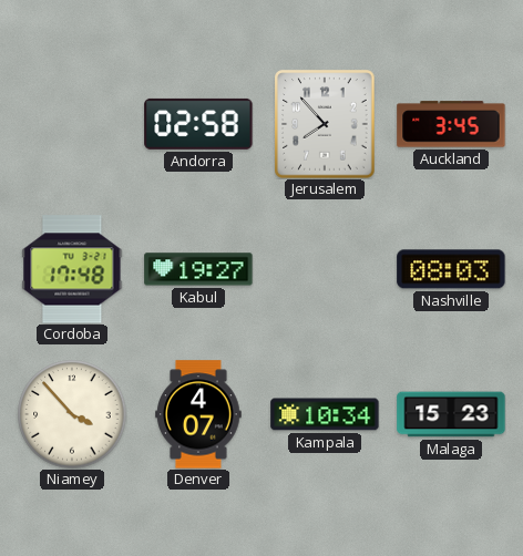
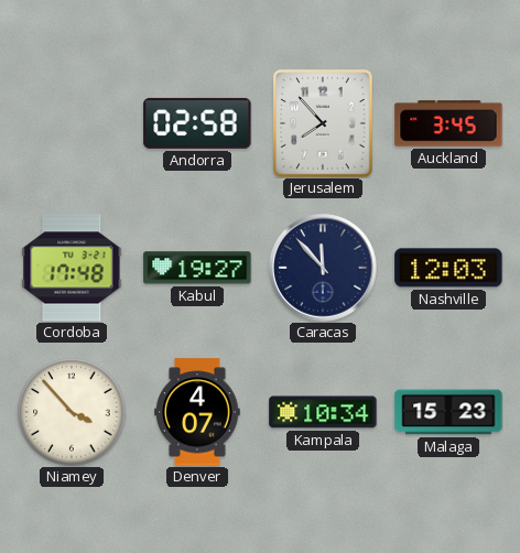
Caracas: none -> 11:53 (323, 268)
Nashville: 08:03 -> 12:03 (448, 268)
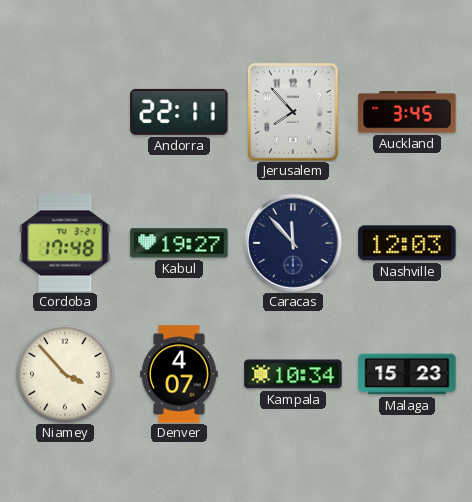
Andorra: 02:58 -> 22:11 (179, 112)
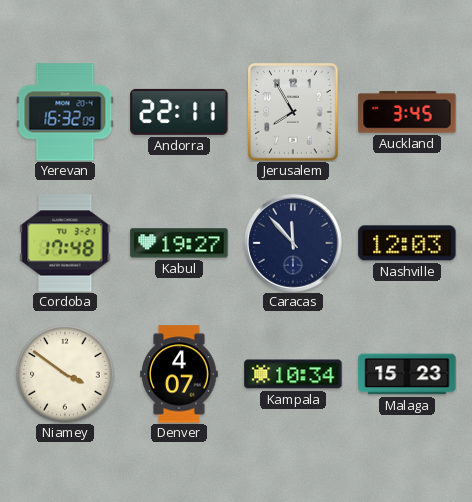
Yerevan: none -> 16:32 (65, 112)
Jerusalem: 7:53 -> 7:55 (293, 112)
Niamey: 3:53 -> 3:51 (65, 374)
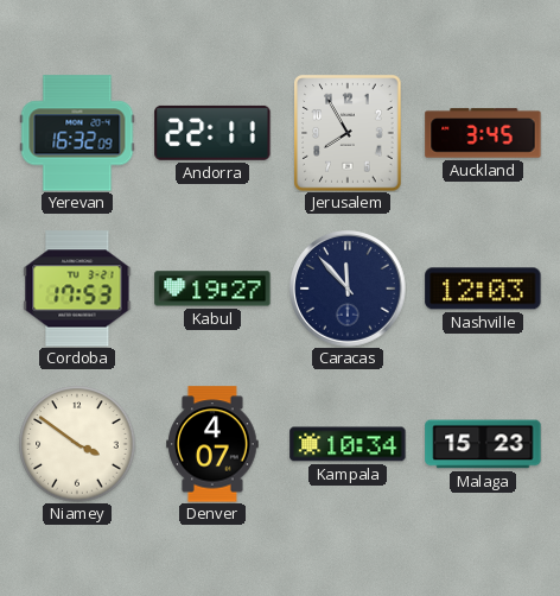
Cordoba: 17:48 -> 17:53 (77, 289)
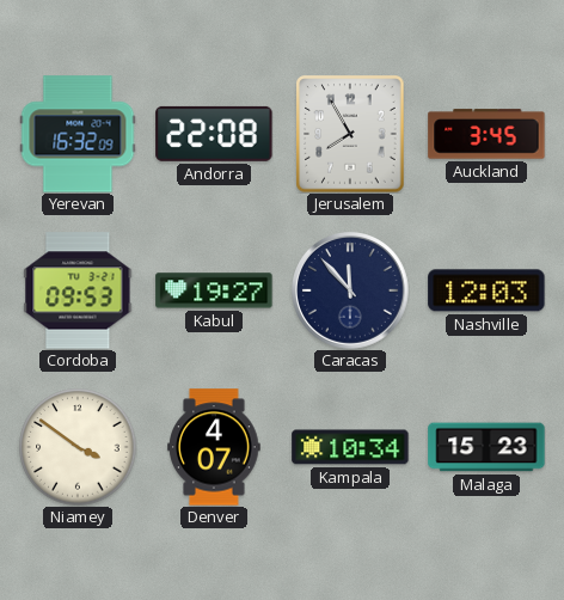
Andorra: 22:11 -> 22:08 (214, 134)
Cordoba: 17:53 -> 09:53 (78, 290)
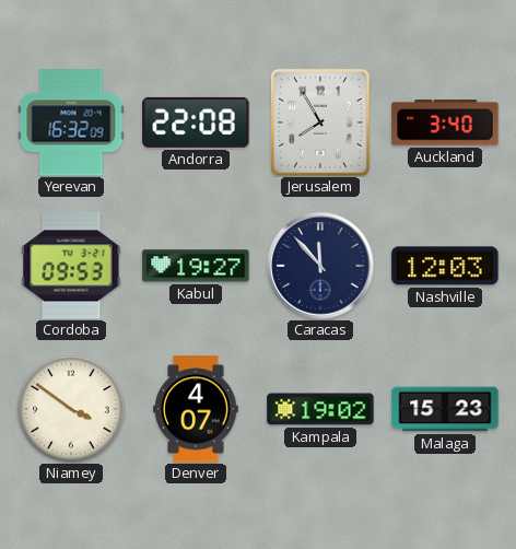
Auckland: 3:45 -> 3:40 (445, 122)
Kampala: 10:34 -> 19:02 (320, 409)
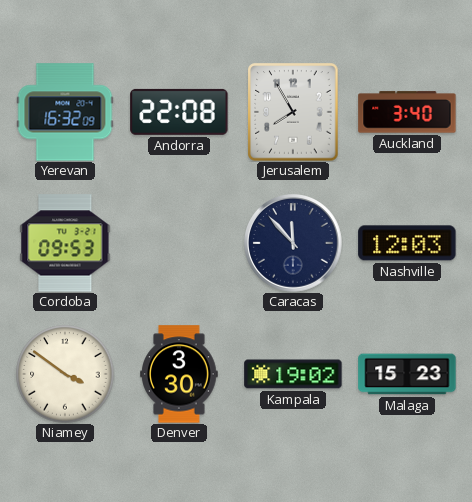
Kabul: 19:27 -> none (196, 266)
Denver: 4:07 -> 3:30 (179, 374)
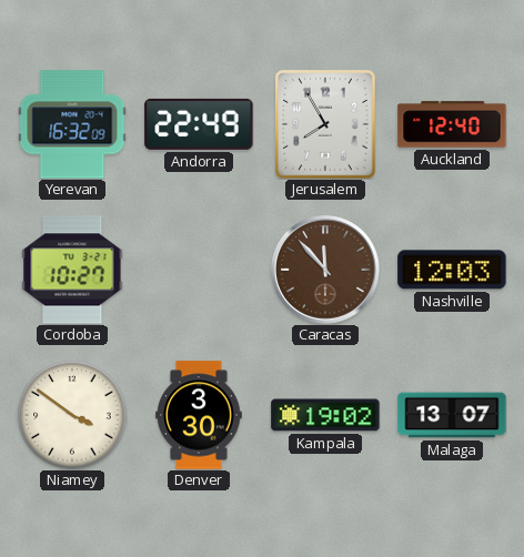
Andorra: 22:08 -> 22:49 (199, 124)
Auckland: 3:40 -> 12:40 (452, 124)
Cordoba: 09:53 -> 10:27 (72, 270)
Caracas dial: navy -> brown (325, 270)
Malaga: 15:23 -> 13:07 (452, 415)
